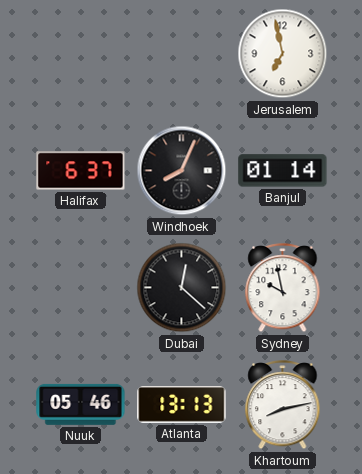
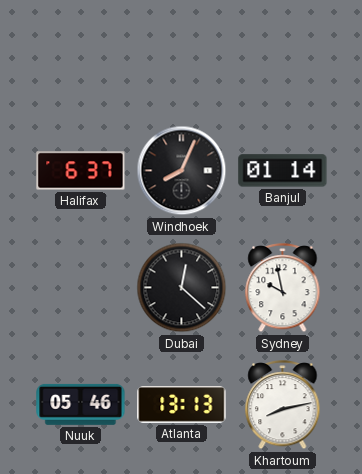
Jerusalem: 6:58 -> none (283, 54)
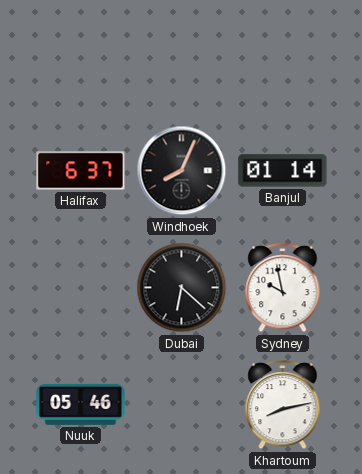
Dubai: 12:22 -> 6:22 (182, 288)
Atlanta: 13:13 -> none (182, 405)
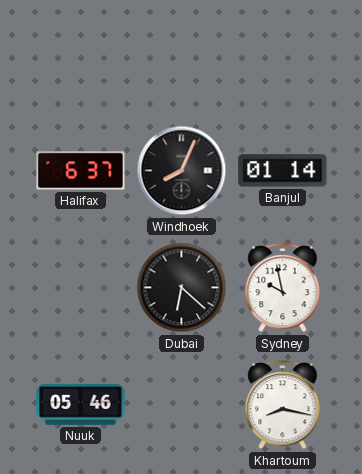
Khartoum: 8:13 -> 8:17 (283, 406)
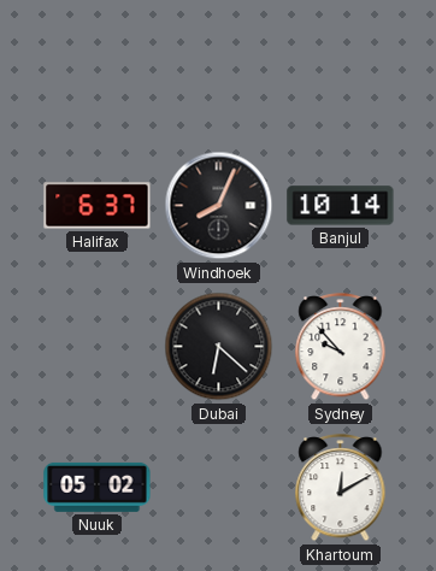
Banjul: 01:14 -> 10:14 (341, 206)
Sydney: 9:58 -> 9:53 (341, 348)
Nuuk: 05:46 -> 05:02 (98, 487)
Khartoum: 8:17 -> 12:10 (341, 489)
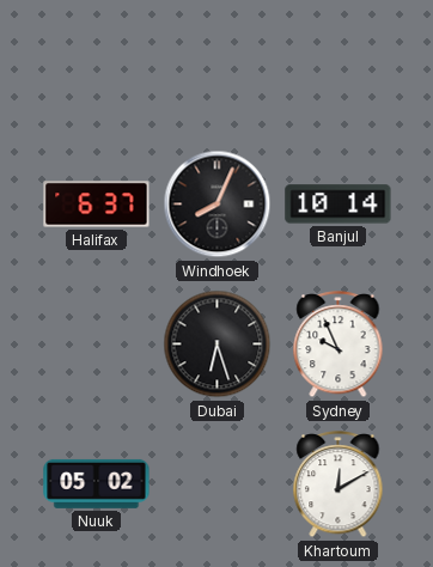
Dubai: 6:22 -> 6:27 (218, 345)
Sydney: 9:53 -> 9:56 (339, 346)
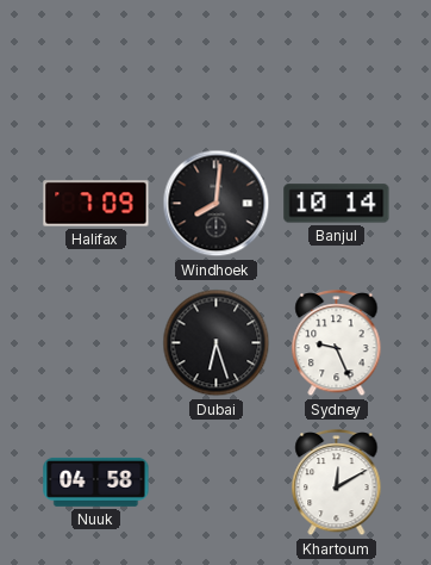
Halifax: 6:37 -> 7:09 (96, 204)
Windhoek: 8:04 -> 8:01 (217, 204)
Sydney: 9:56 -> 9:26 (337, 344)
Nuuk: 05:02 -> 04:58 (96, 482)
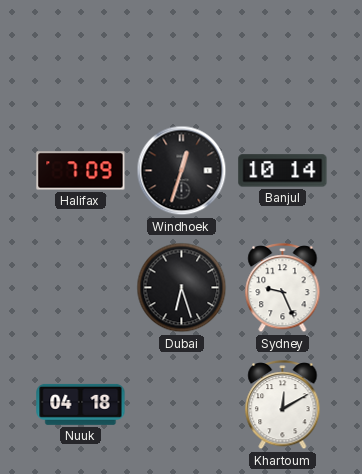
Windhoek: 8:01 -> 12:33 (182, 171)
Nuuk: 04:58 -> 04:18 (81, 404)
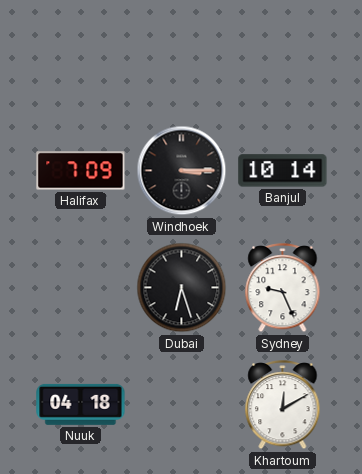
Windhoek: 12:33 -> 3:15 (182, 171)
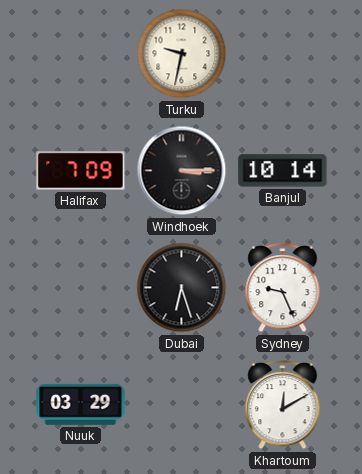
Turku: none -> 9:32 (182, 54)
Nuuk: 04:18 -> 03:29 (81, 404)
